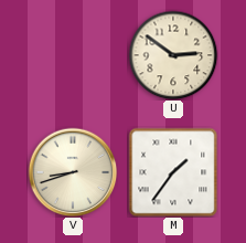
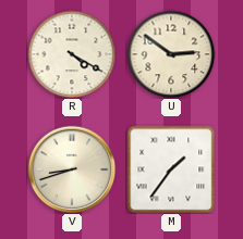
R: none -> 4:20 (72, 54)
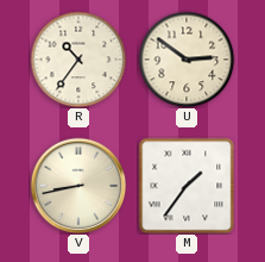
R: 4:20 -> 10:36 (78, 60)
V: 8:42 -> 8:43 (78, 186)
